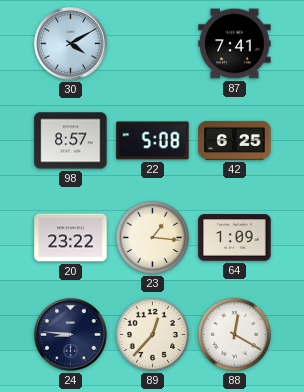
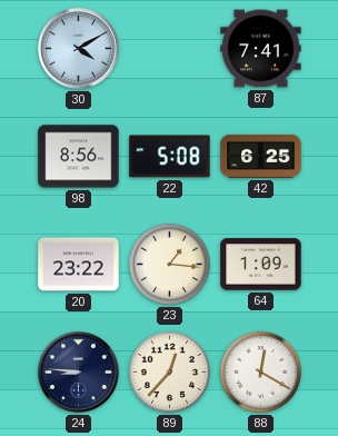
98: 8:57 -> 8:56 (79, 157)
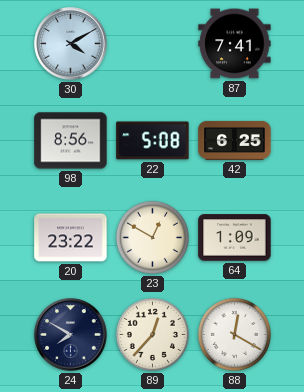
23: 1:16 -> 12:50 (152, 237)
24: 8:46 -> 7:50 (71, 335)
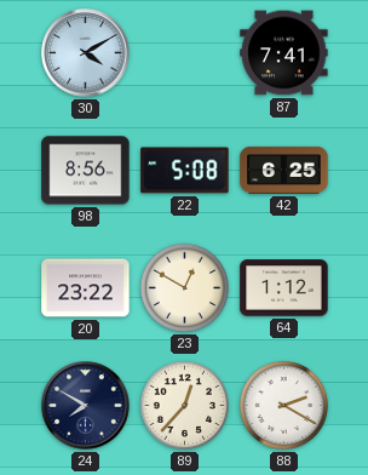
64: 1:09 -> 1:12 (284, 288)
88: 12:20 -> 2:20 (283, 405)
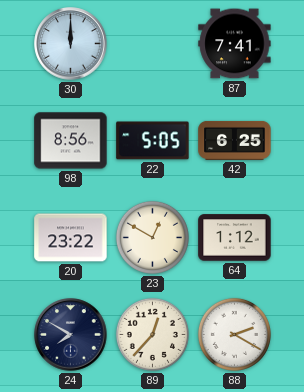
30: 4:10 -> 12:00 (71, 44)
22: 5:08 -> 5:05 (153, 141)
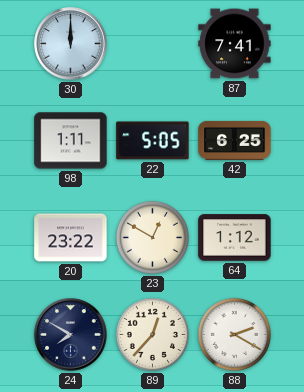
98: 8:56 -> 1:11 (71, 141)
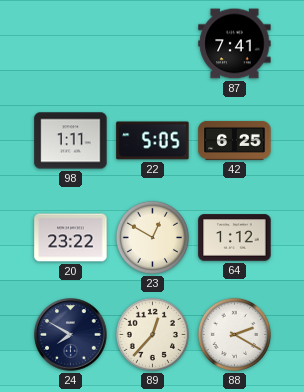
30: 12:00 -> none (71, 44)
